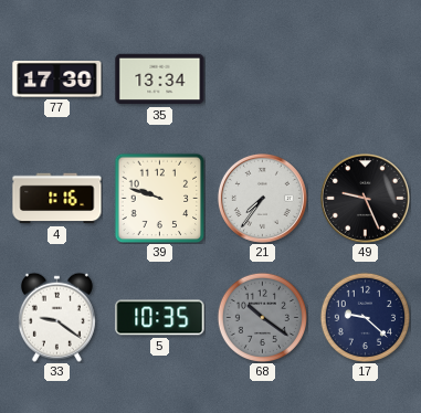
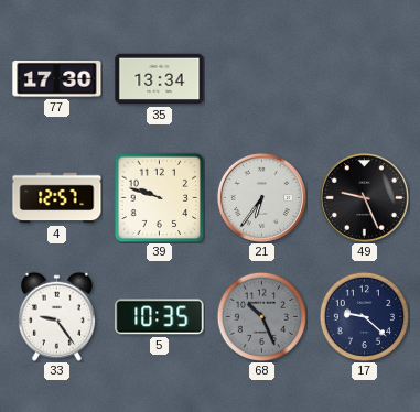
4: 1:16 -> 12:57 (57, 198)
21: 7:36 -> 6:36 (261, 197)
33: 9:21 -> 9:24 (56, 316)
68: 10:21 -> 10:26 (261, 316)
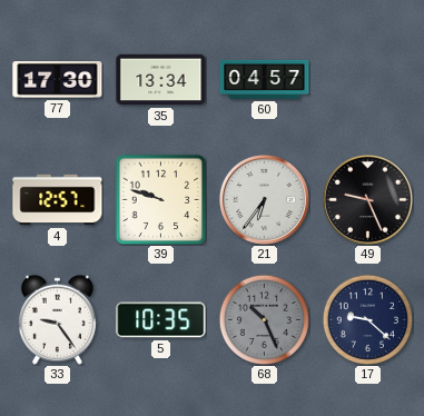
60: none -> 04:57 (265, 79)
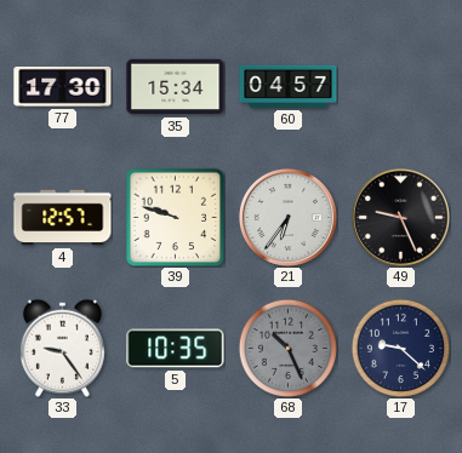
35: 13:34 -> 15:34 (176, 87)
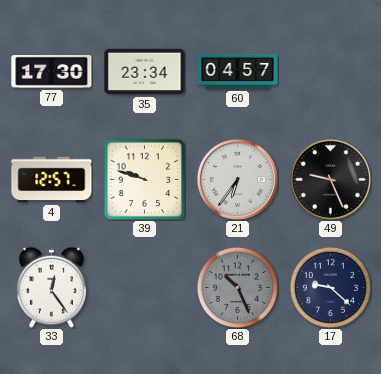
35: 15:34 -> 23:34 (145, 72)
33: 9:24 -> 12:24 (51, 287)
5: 10:35 -> none (176, 349)
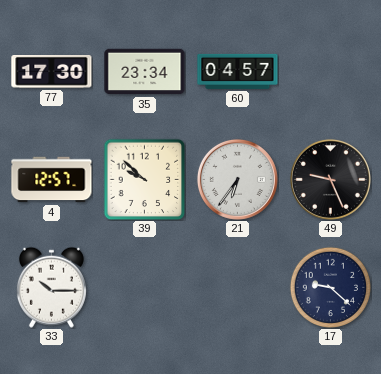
39: 9:48 -> 9:52 (144, 179)
33: 12:24 -> 10:15 (51, 287)
68: 10:26 -> none (237, 287)
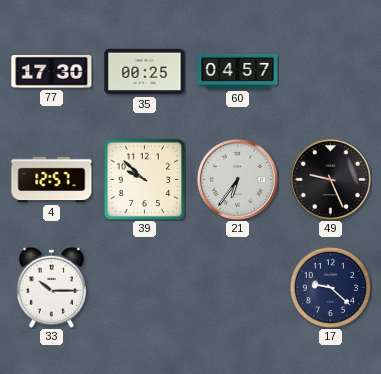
35: 23:34 -> 00:25 (145, 72)
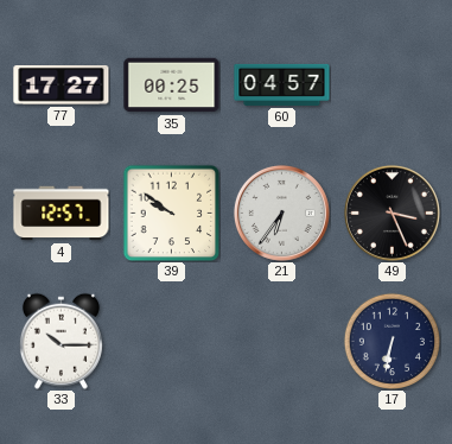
77: 17:30 -> 17:27 (62, 85)
39: 9:52 -> 9:51 (171, 213)
49: 9:26 -> 3:26 (391, 213)
17: 9:22 -> 6:32 (391, 341)
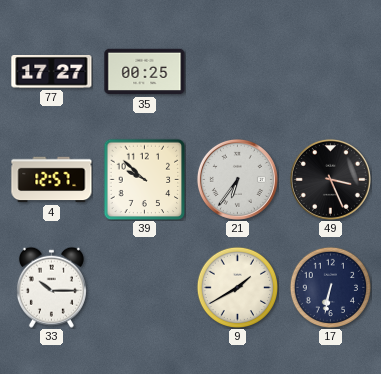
60: 04:57 -> none (282, 84)
39: 9:51 -> 9:52 (144, 179)
9: none -> 1:40 (237, 287)
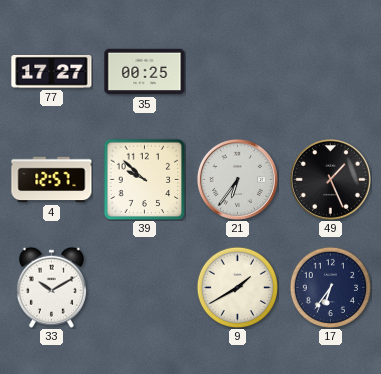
49: 3:26 -> 1:26 (330, 179)
33: 10:15 -> 10:10 (51, 287)
17: 6:32 -> 6:36 (330, 287)
